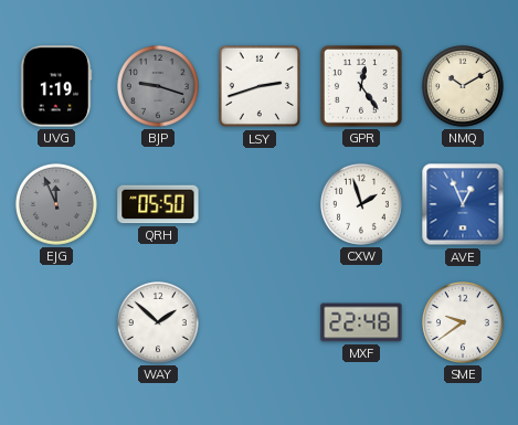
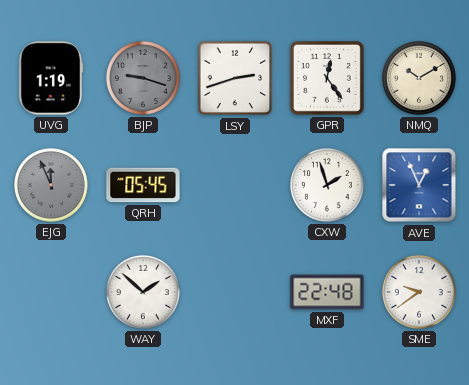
QRH: 05:50 -> 05:45 (143, 185)
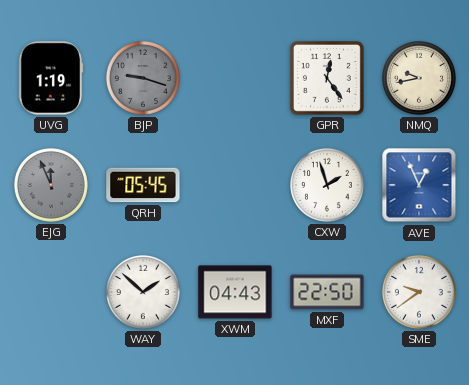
LSY: 2:42 -> none (235, 78)
NMQ: 10:10 -> 9:43 (419, 78)
XWM: none -> 04:43 (235, 292)
MXF: 22:48 -> 22:50 (327, 292)
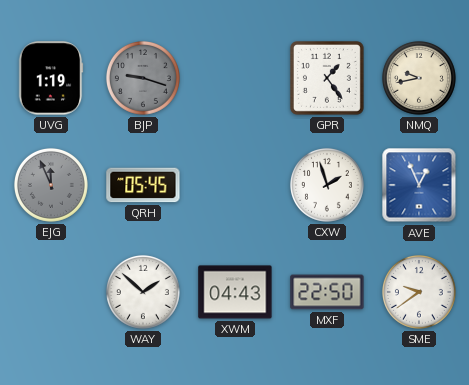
GPR: 12:24 -> 1:24 (327, 78)
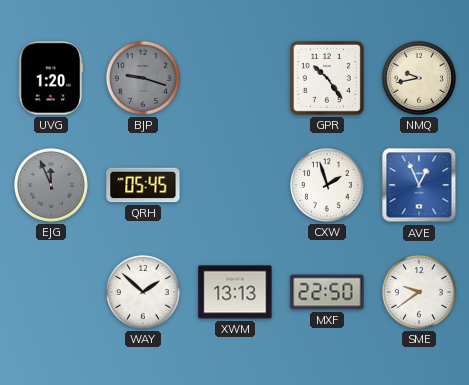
UVG: 1:19 -> 1:20 (51, 78)
GPR: 1:24 -> 10:24 (327, 78)
XWM: 04:43 -> 13:13 (235, 292)
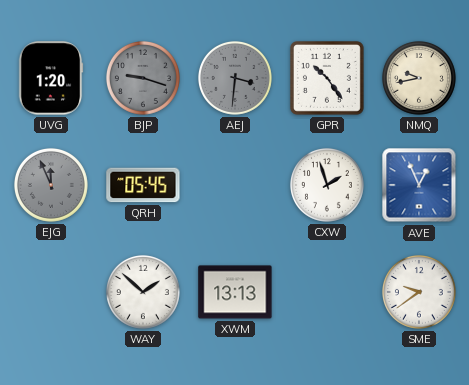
AEJ: none -> 3:31 (235, 78)
MXF: 22:50 -> none (327, 292)
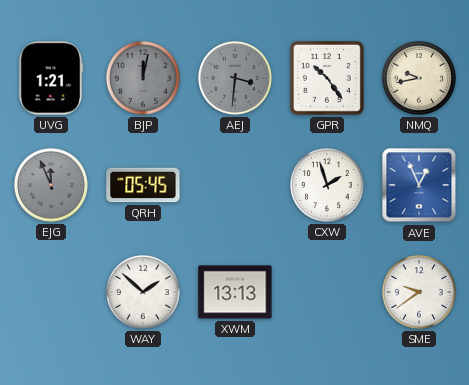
UVG: 1:20 -> 1:21 (51, 78)
BJP: 9:18 -> 12:02 (143, 78)
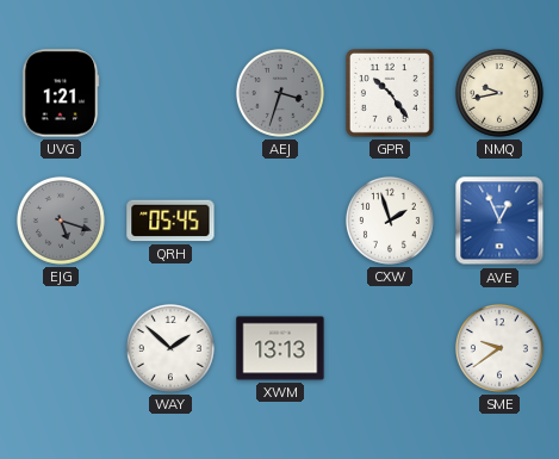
BJP: 12:02 -> none (143, 78)
AEJ: 3:31 -> 3:33 (280, 93)
EJG: 11:56 -> 5:18 (61, 221)
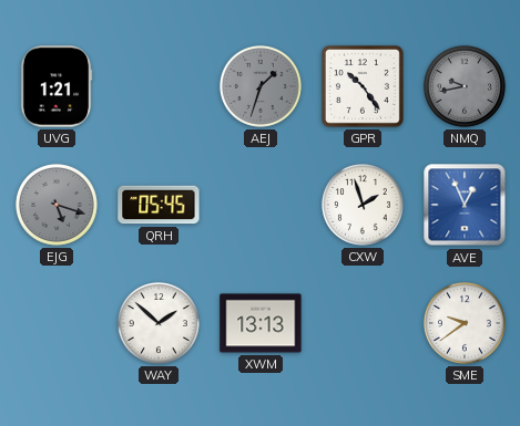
AEJ: 3:33 -> 1:33 (261, 86)
NMQ dial: cream -> grey (465, 86)
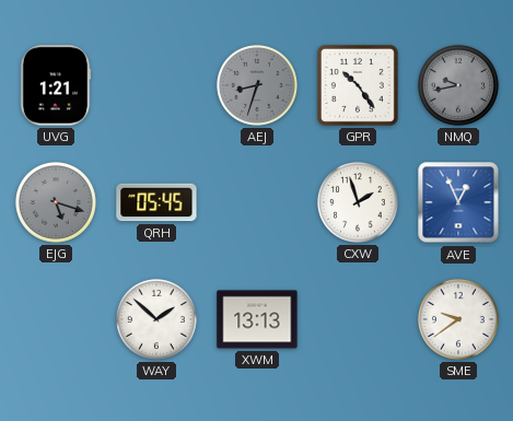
AEJ: 1:33 -> 8:33 (257, 85)
